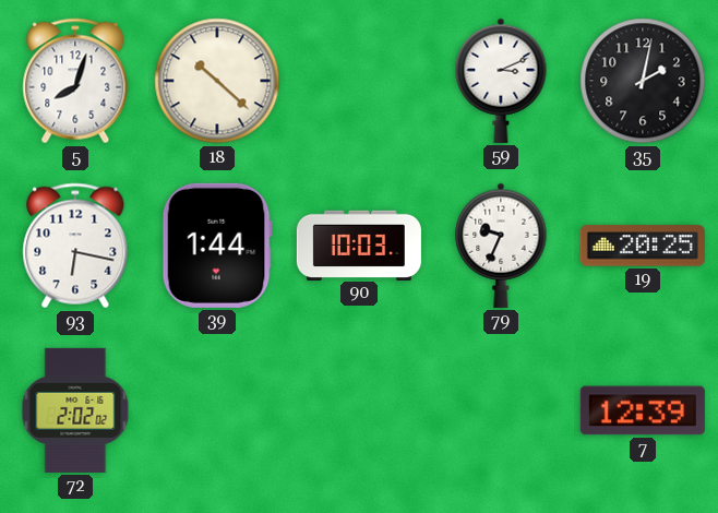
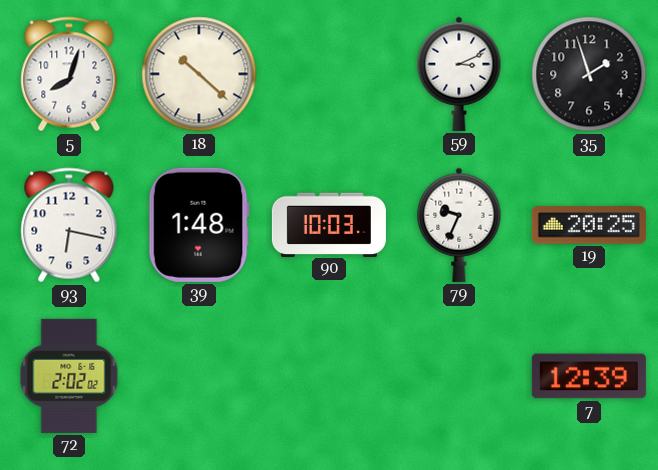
35: 2:02 -> 1:57 (589, 74)
39: 1:44 -> 1:48 (199, 225)
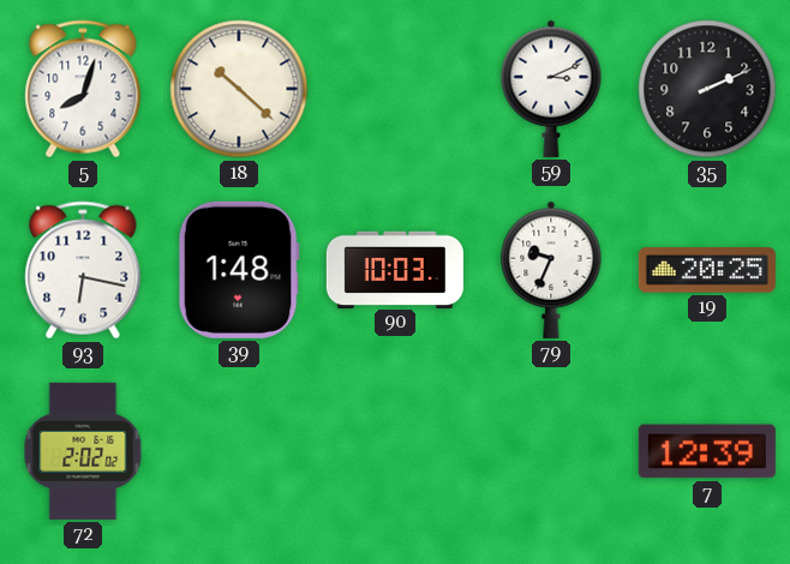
35: 1:57 -> 2:11 (707, 89)
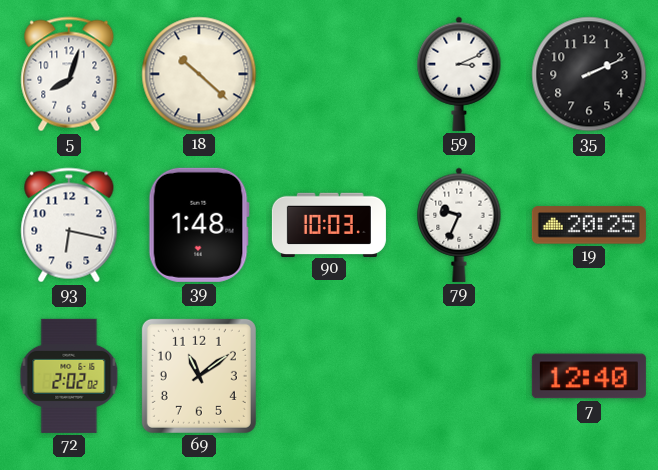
69: none -> 11:09 (199, 376)
7: 12:39 -> 12:40 (589, 376)
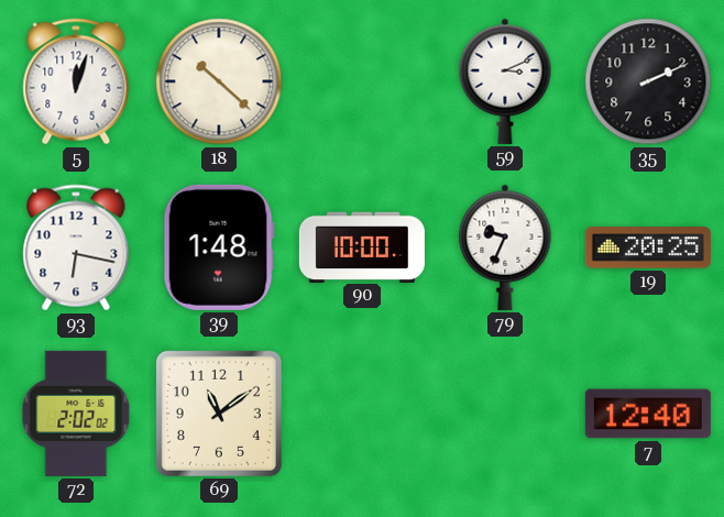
5: 8:03 -> 12:03 (76, 81)
90: 10:03 -> 10:00 (362, 246)
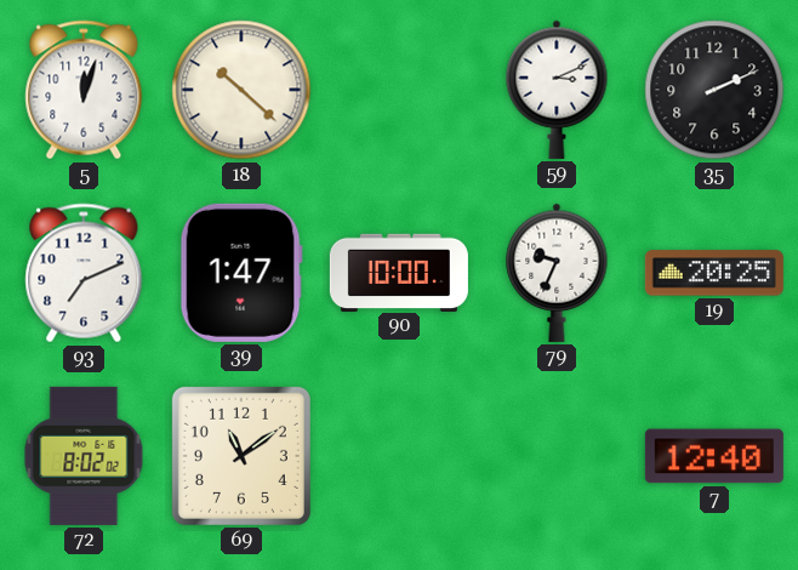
93: 6:17 -> 7:11 (84, 273)
39: 1:48 -> 1:47 (241, 273)
72: 2:02 -> 8:02 (84, 456)
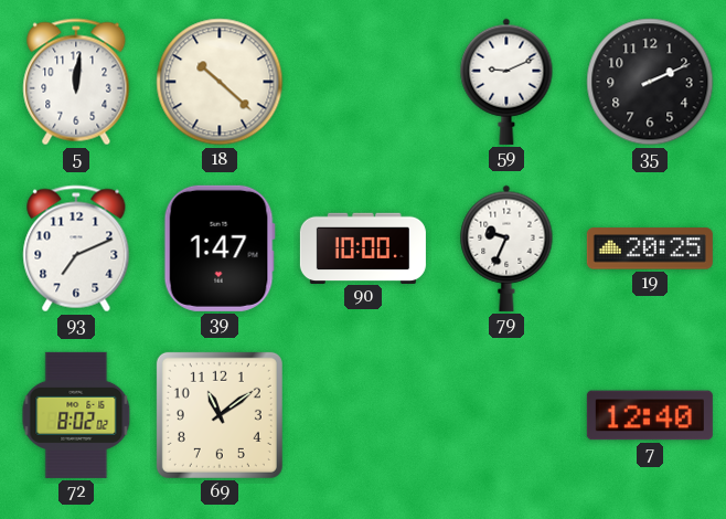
5: 12:03 -> 12:01 (76, 82)
59: 3:11 -> 9:11 (506, 82)
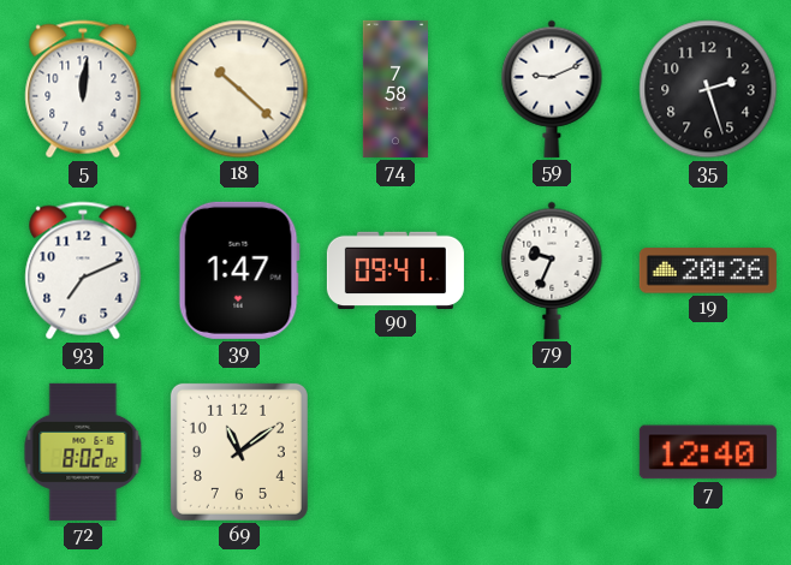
74: none -> 7:58 (395, 89)
35: 2:11 -> 2:27 (708, 89)
90: 10:00 -> 09:41 (395, 269)
19: 20:25 -> 20:26 (708, 270)
